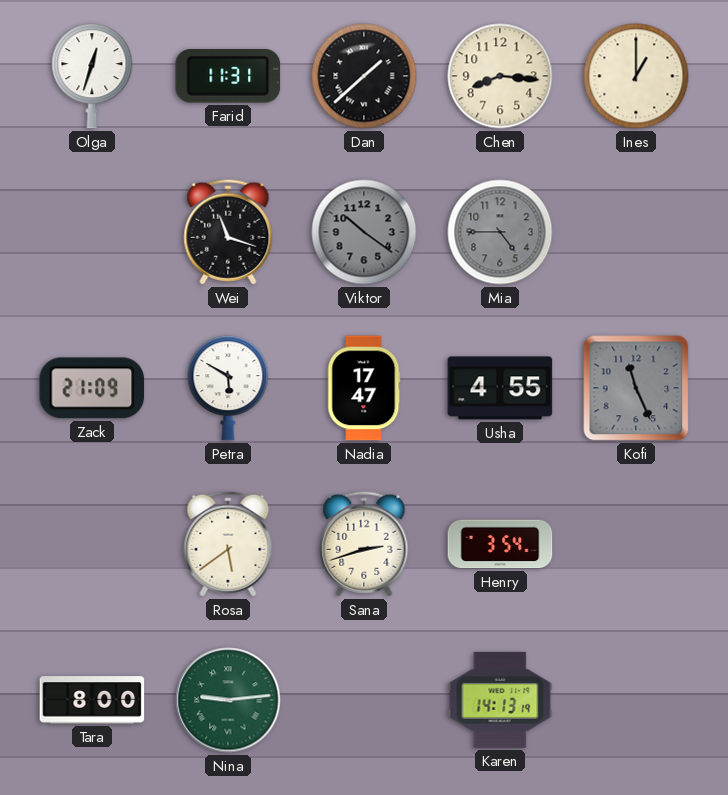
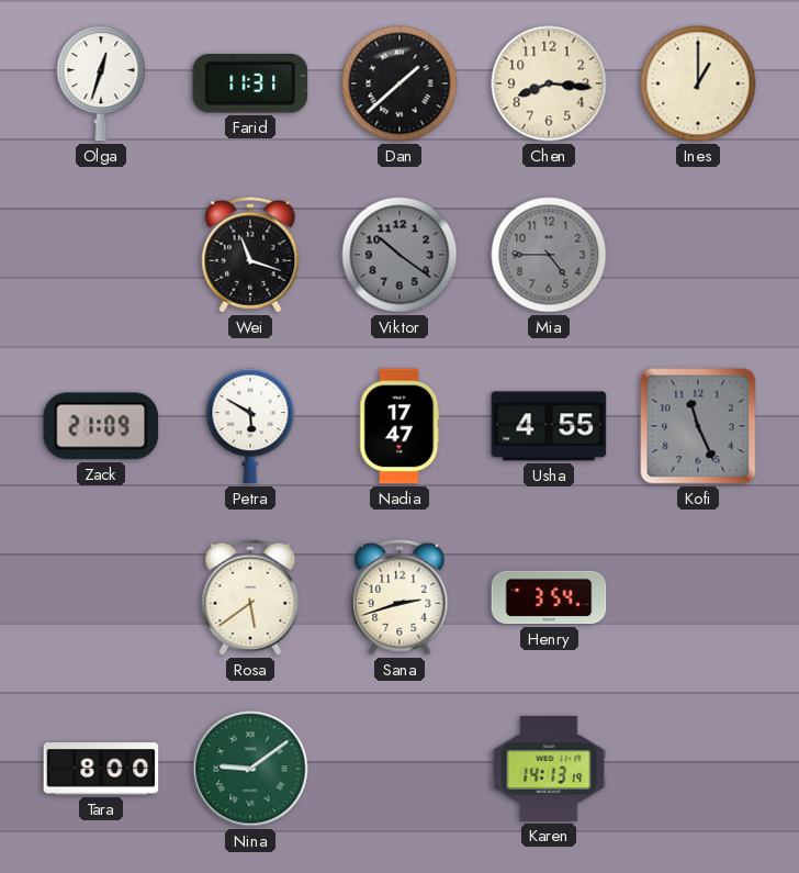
Nina: 9:14 -> 9:09 (250, 769)
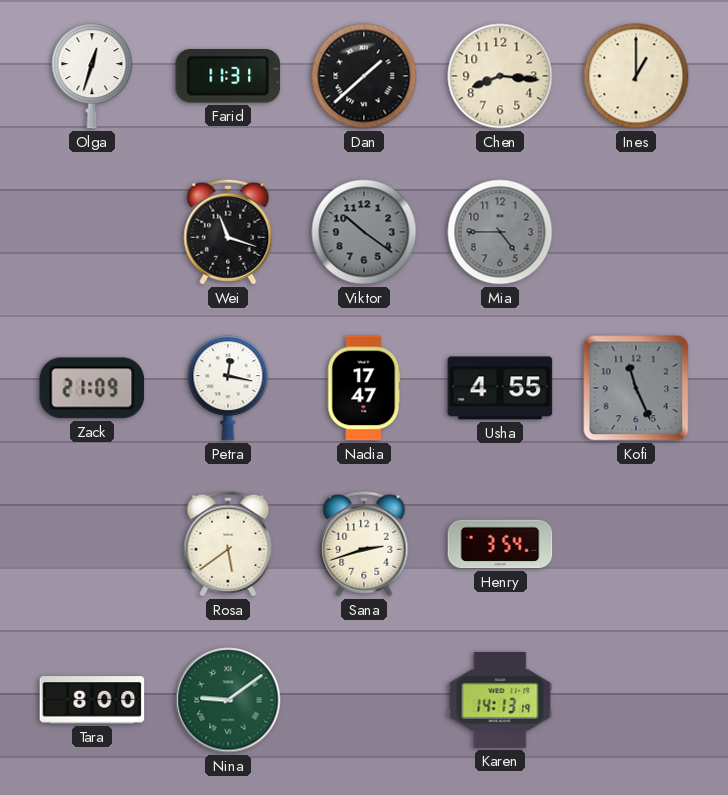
Petra: 5:50 -> 12:17 (228, 388)
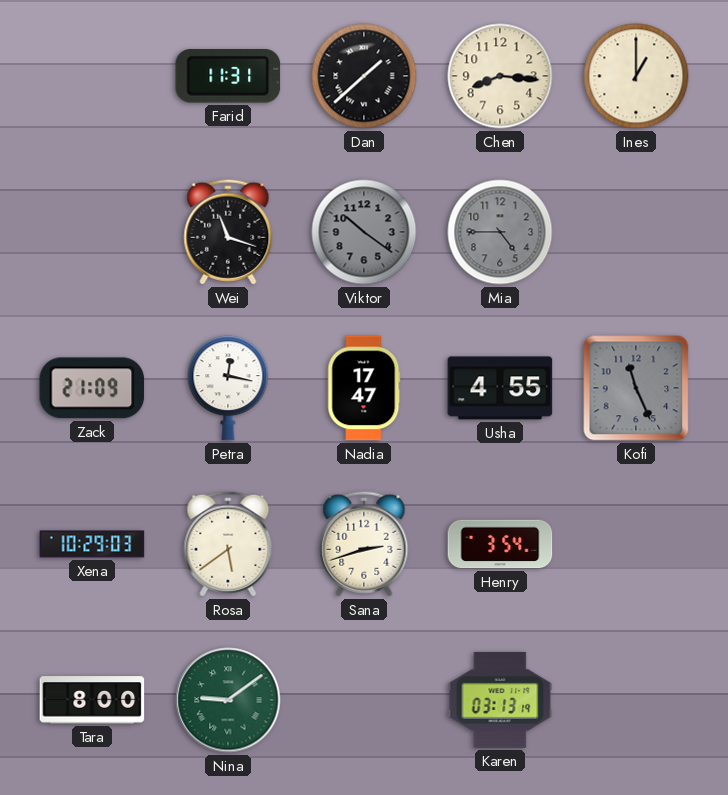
Olga: 12:33 -> none (92, 76)
Xena: none -> 10:29 (92, 544)
Karen: 14:13 -> 03:13 (500, 700)
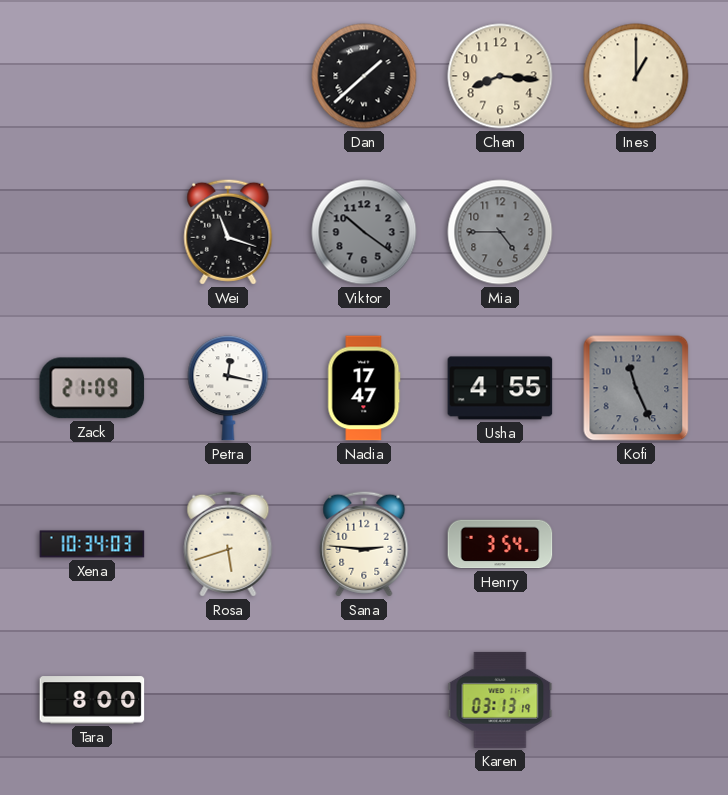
Farid: 11:31 -> none (228, 76)
Xena: 10:29 -> 10:34 (92, 544)
Rosa: 5:39 -> 5:42 (228, 544)
Sana: 2:42 -> 2:46 (364, 544)
Nina: 9:09 -> none (228, 700)
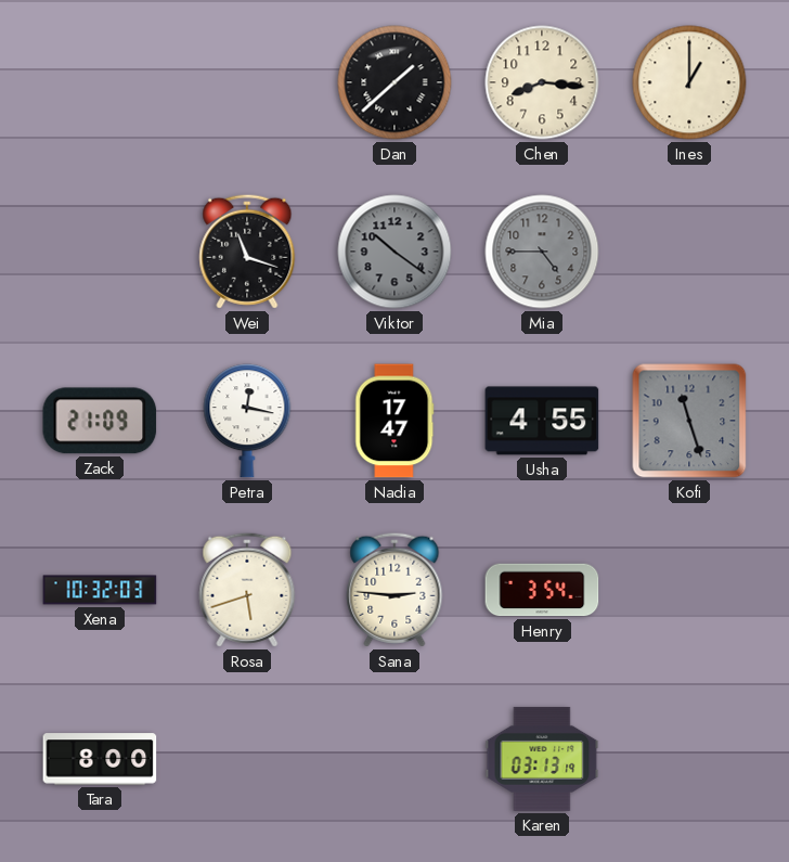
Kofi: 11:26 -> 11:27 (689, 421)
Xena: 10:34 -> 10:32 (100, 590)
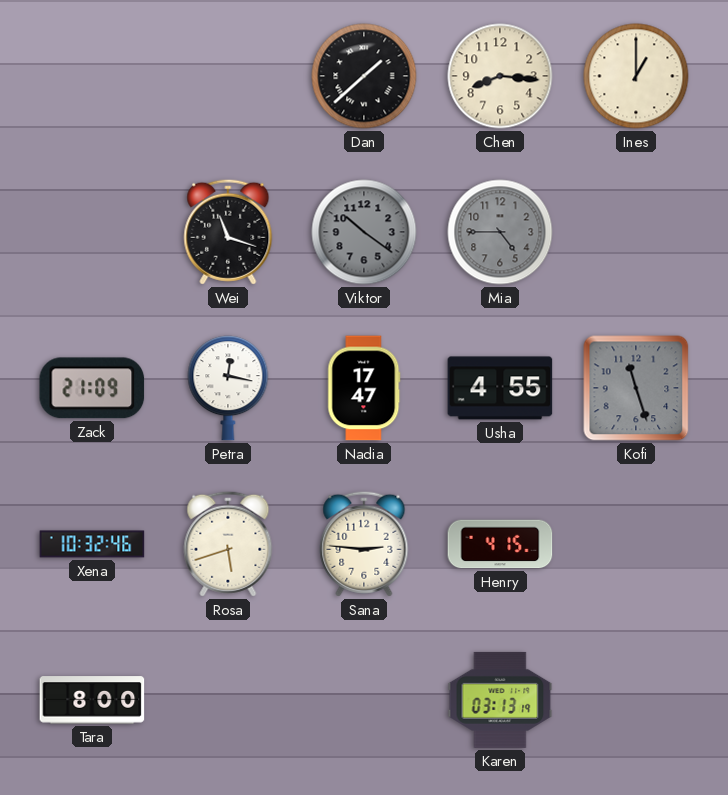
Xena: 10:32:03 -> 10:32:46 (92, 544)
Henry: 3:54 -> 4:15 (500, 544)
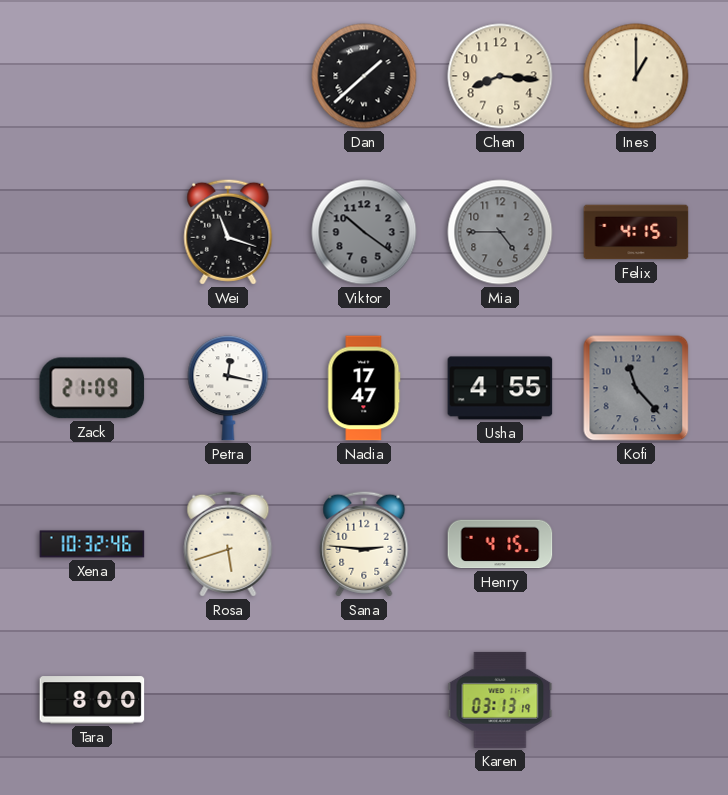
Felix: none -> 4:15 (636, 232)
Kofi: 11:27 -> 11:23 (636, 388)
